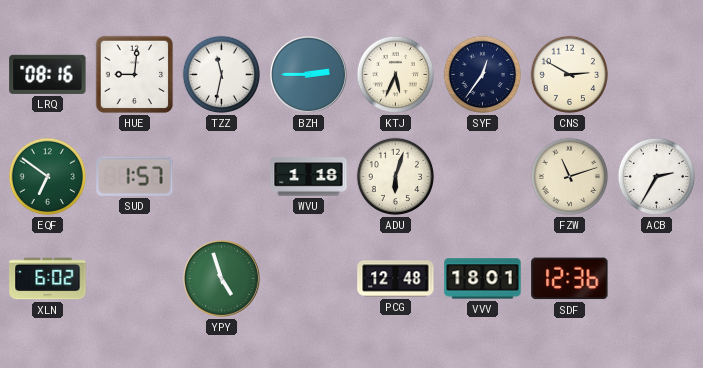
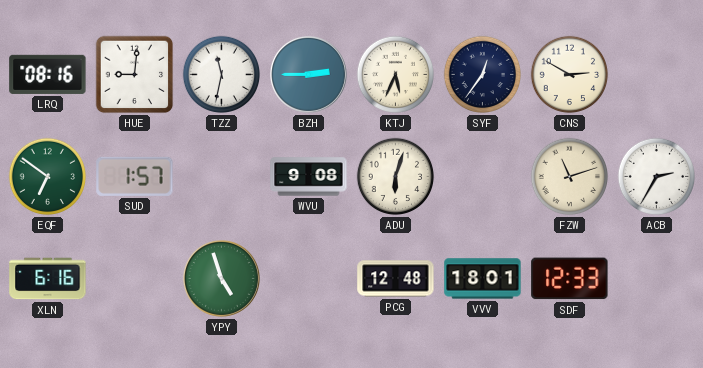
WVU: 1:18 -> 9:08 (309, 177)
XLN: 6:02 -> 6:16 (48, 279)
SDF: 12:36 -> 12:33 (570, 279)
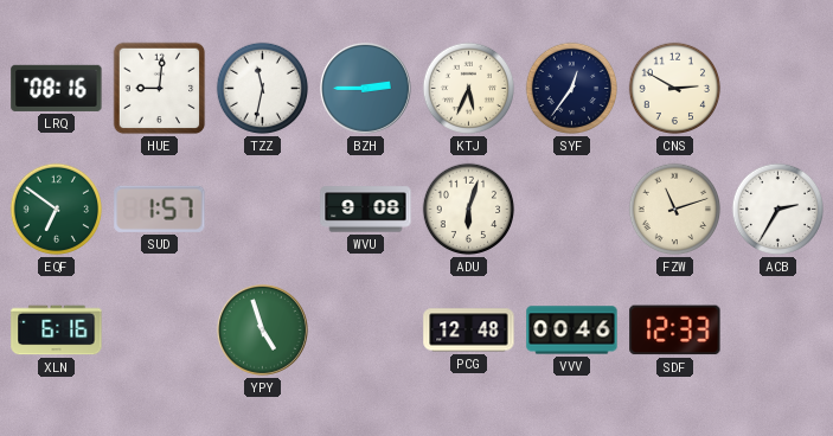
VVV: 18:01 -> 00:46 (572, 331)
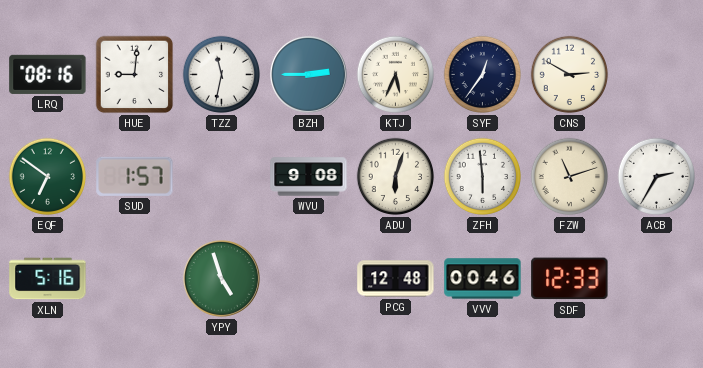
ZFH: none -> 5:59 (483, 177)
XLN: 6:16 -> 5:16 (48, 279)
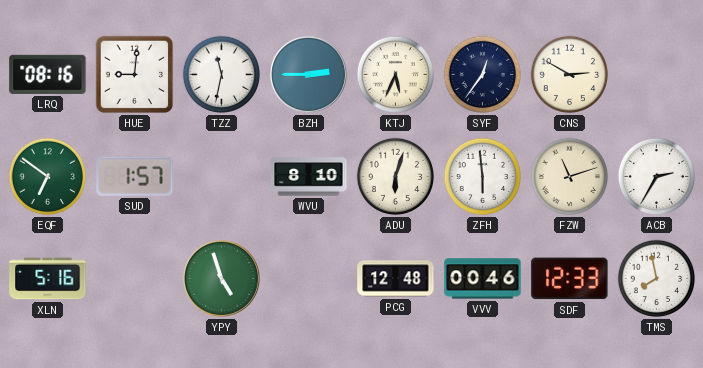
WVU: 9:08 -> 8:10 (309, 177)
TMS: none -> 7:58 (657, 279)
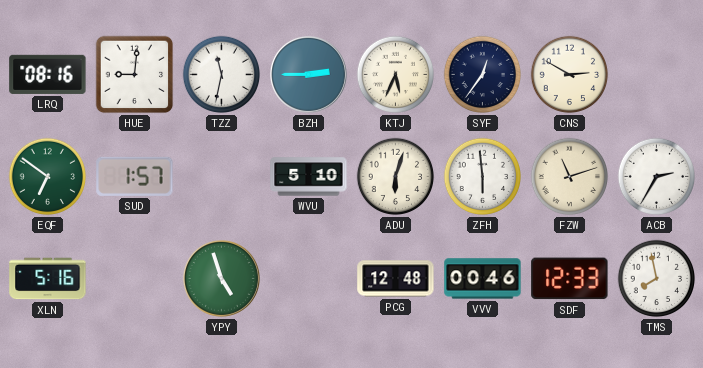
WVU: 8:10 -> 5:10 (309, 177)
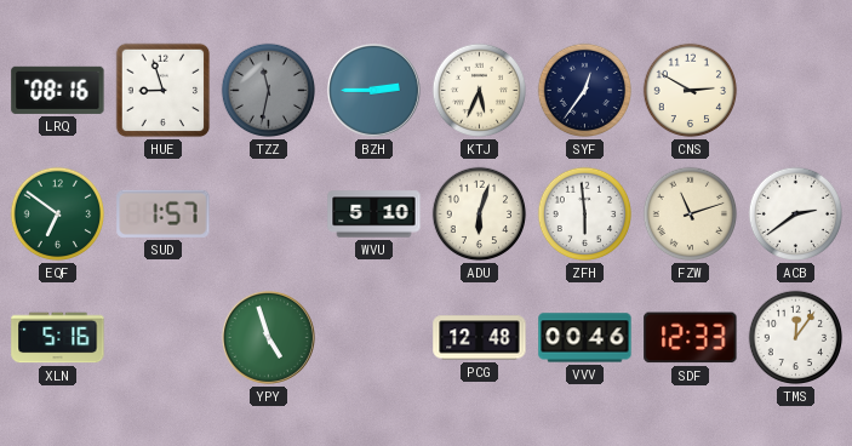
HUE: 9:01 -> 8:57 (164, 91)
TZZ dial: white -> grey (269, 91)
ACB: 2:35 -> 2:39 (796, 215)
TMS: 7:58 -> 12:06 (796, 338)
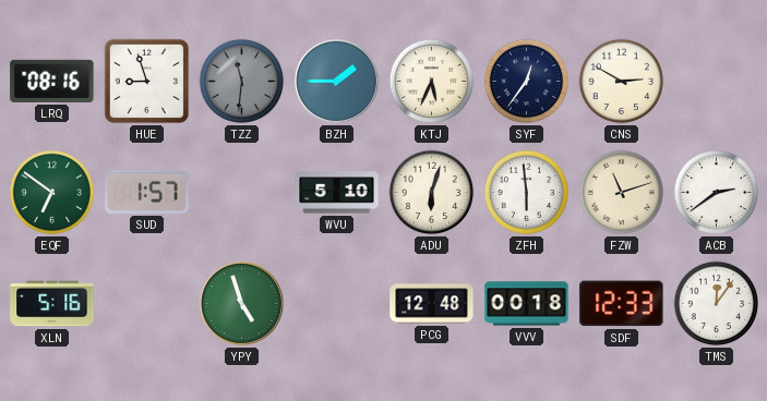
TZZ: 11:32 -> 11:31 (242, 82)
BZH: 2:45 -> 1:45 (336, 81)
VVV: 00:46 -> 00:18 (527, 304)
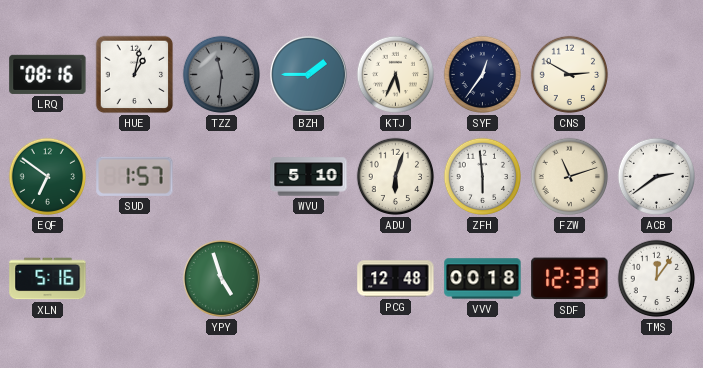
HUE: 8:57 -> 1:02 (135, 75)
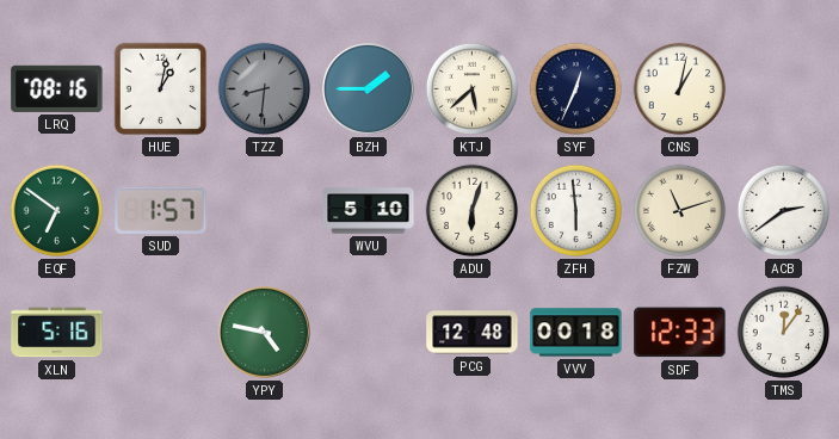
TZZ: 11:31 -> 8:31 (265, 89)
KTJ: 5:34 -> 5:38 (473, 89)
SYF: 12:36 -> 12:34 (576, 89)
CNS: 2:50 -> 1:02 (680, 89)
YPY: 4:57 -> 4:47 (264, 332)
